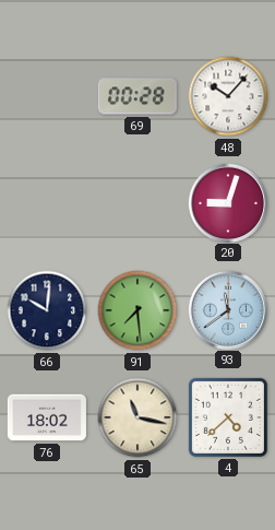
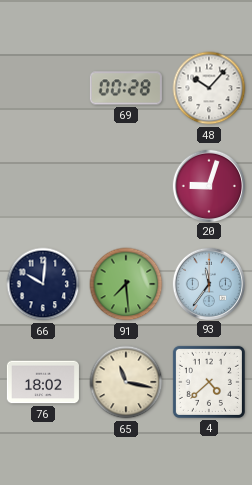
93: 11:39 -> 11:36 (208, 283)
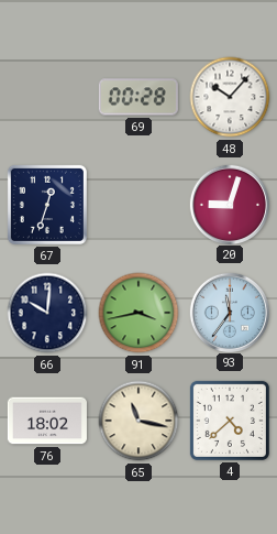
67: none -> 12:33 (47, 205)
91: 7:29 -> 3:43 (138, 313)
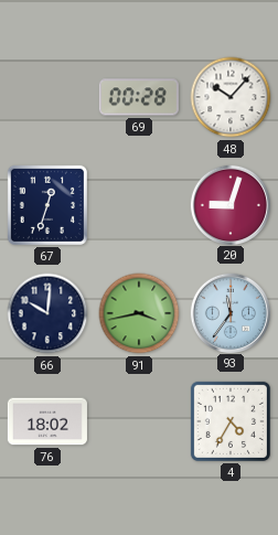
65: 11:17 -> none (138, 421)
4: 4:38 -> 4:35 (231, 421)
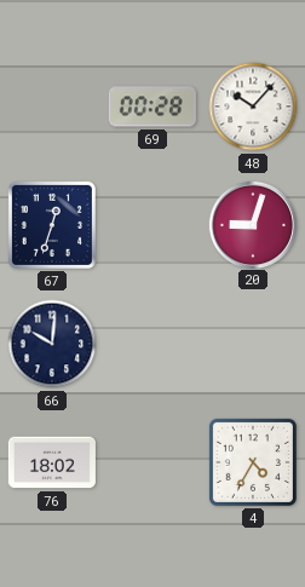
91: 3:43 -> none (139, 313)
93: 11:36 -> none (229, 312)
